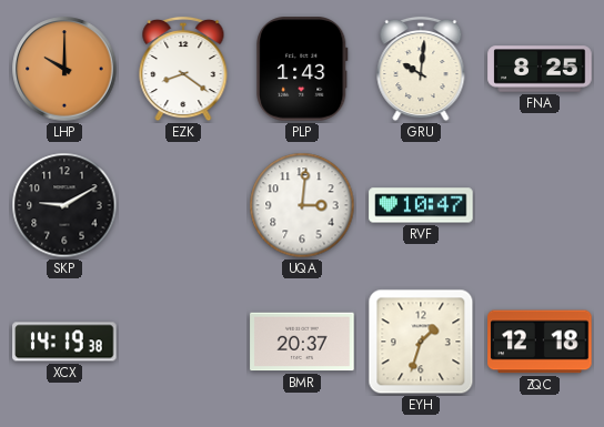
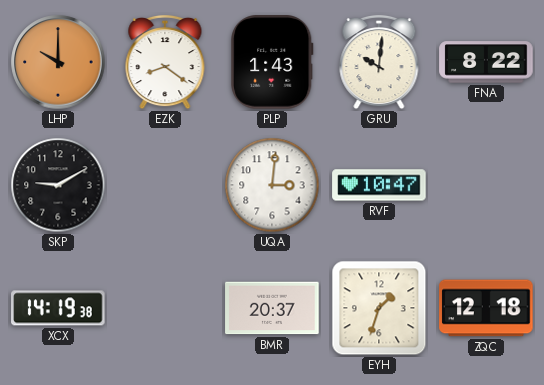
FNA: 8:25 -> 8:22 (486, 62)
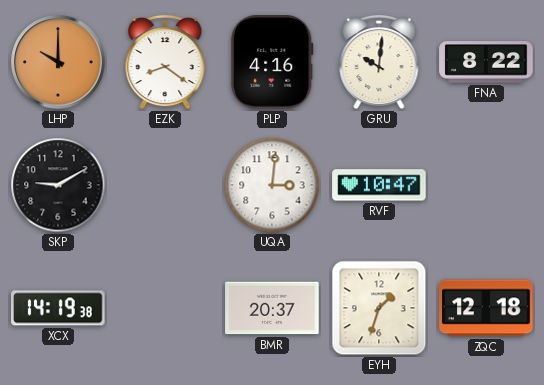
PLP: 1:43 -> 4:16 (272, 62)
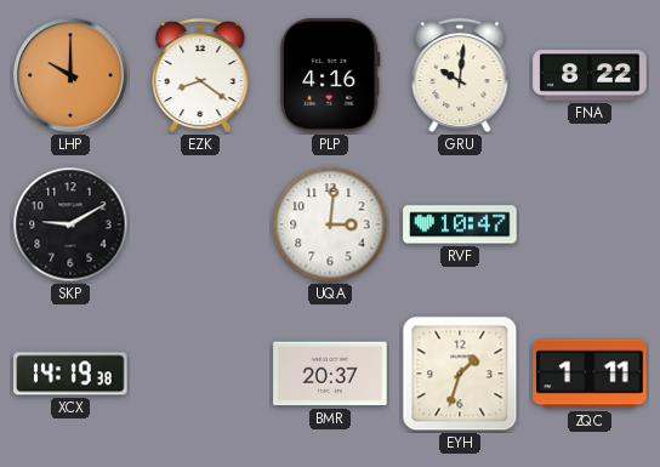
ZQC: 12:18 -> 1:11 (590, 374)
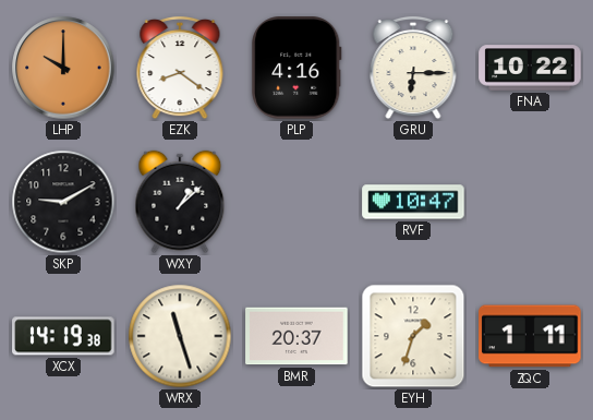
GRU: 10:01 -> 6:15 (413, 68)
FNA: 8:22 -> 10:22 (530, 68)
WXY: none -> 1:08 (180, 202)
UQA: 3:01 -> none (330, 224)
WRX: none -> 11:27 (180, 336)
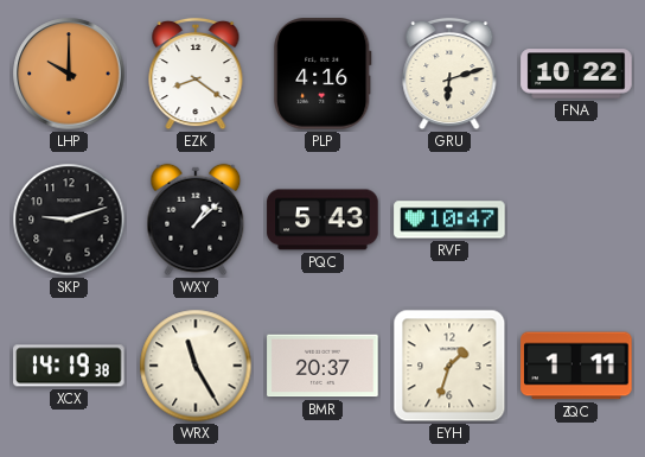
GRU: 6:15 -> 6:12 (449, 74)
SKP: 9:10 -> 9:12 (69, 220)
PQC: none -> 5:43 (322, 220)
WRX: 11:27 -> 11:25 (196, 366)
